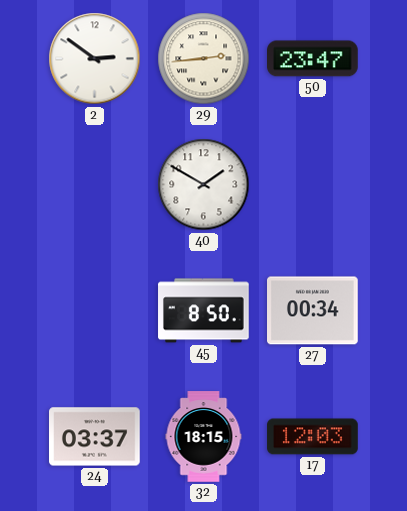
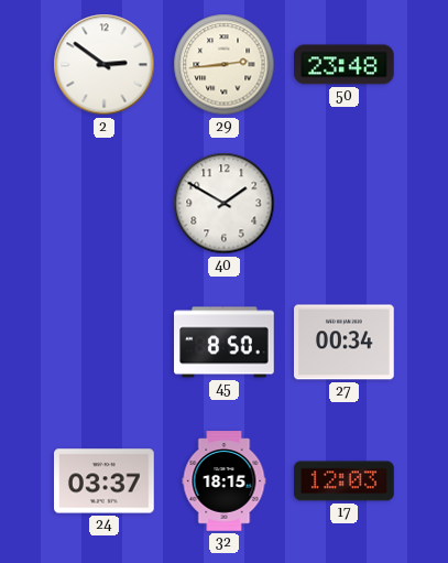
50: 23:47 -> 23:48 (345, 65)
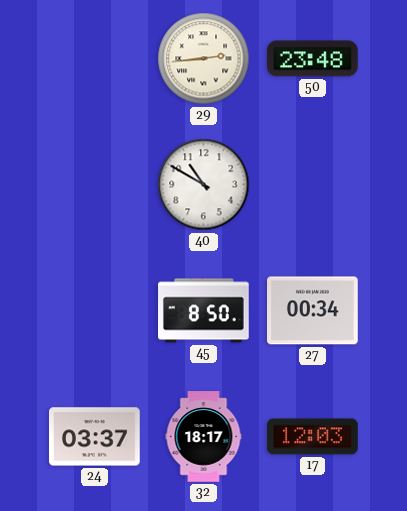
2: 2:51 -> none (105, 65)
40: 1:50 -> 10:50 (204, 185)
32: 18:15 -> 18:17 (204, 437)
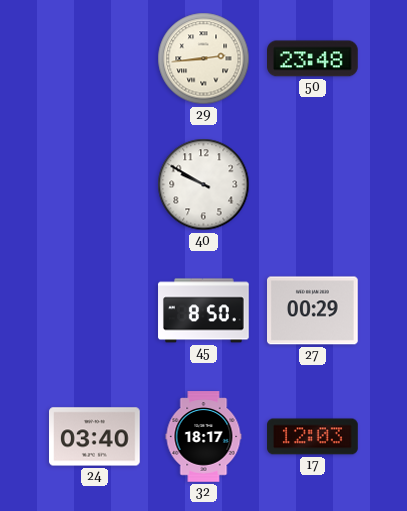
40: 10:50 -> 9:50 (204, 185)
27: 00:34 -> 00:29 (313, 311)
24: 03:37 -> 03:40 (95, 437)
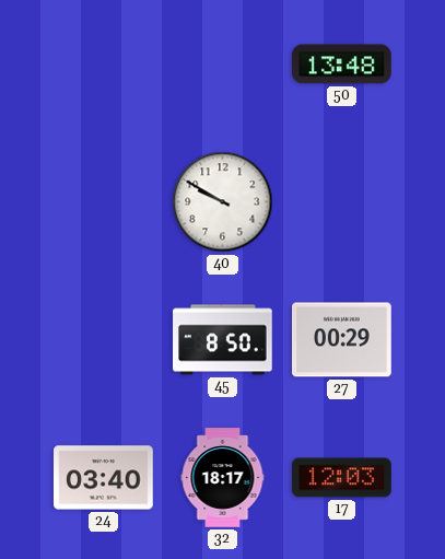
29: 2:44 -> none (204, 59)
50: 23:48 -> 13:48 (342, 65)
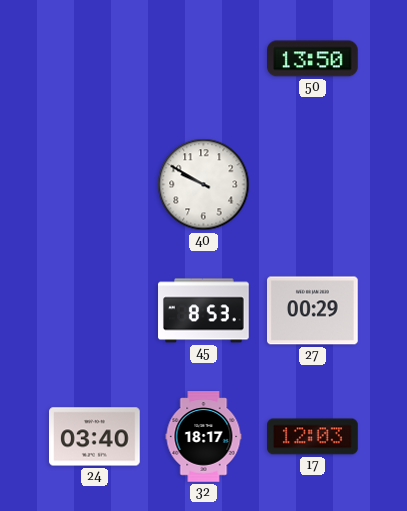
50: 13:48 -> 13:50 (313, 59)
45: 8:50 -> 8:53 (204, 311)
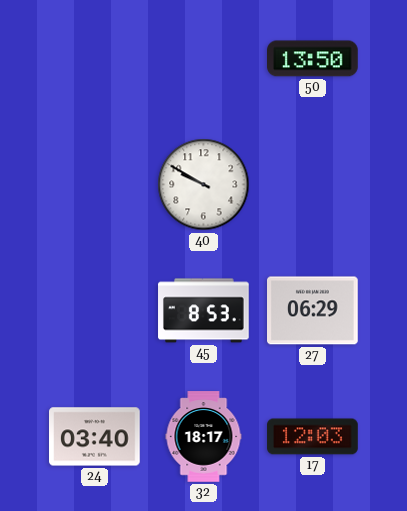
27: 00:29 -> 06:29 (313, 311)
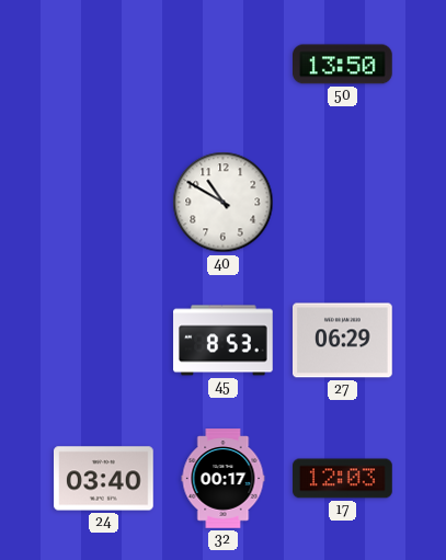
40: 9:50 -> 10:50 (224, 203)
32: 18:17 -> 00:17 (224, 479)
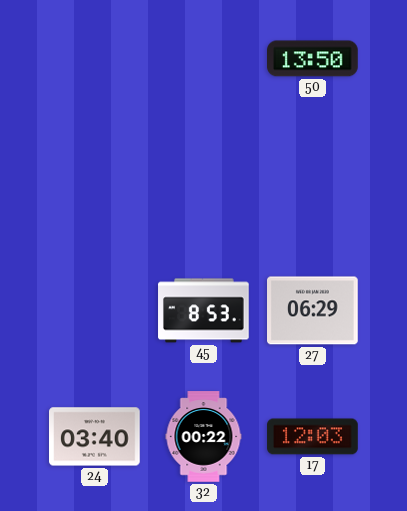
40: 10:50 -> none (224, 203)
32: 00:17 -> 00:22 (204, 437)
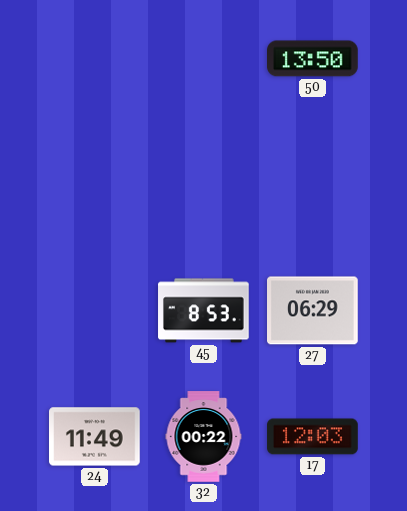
24: 03:40 -> 11:49 (95, 437)
